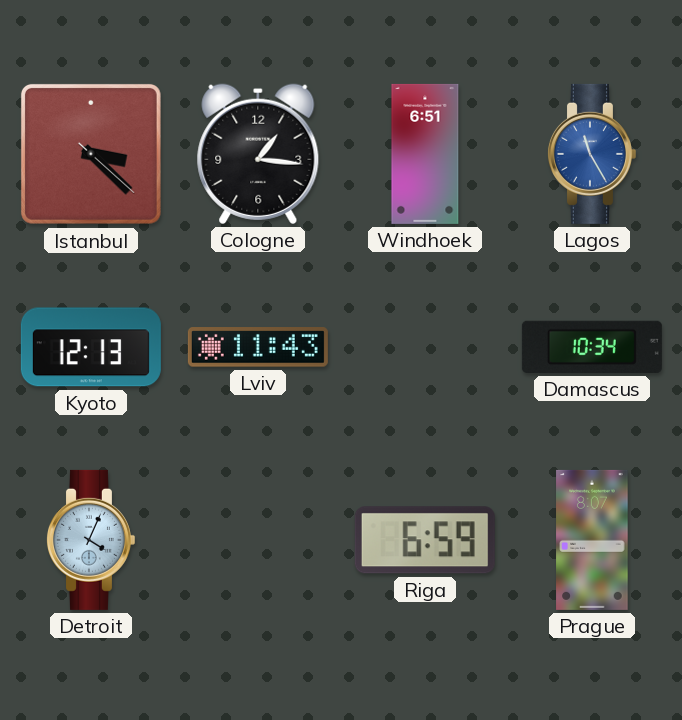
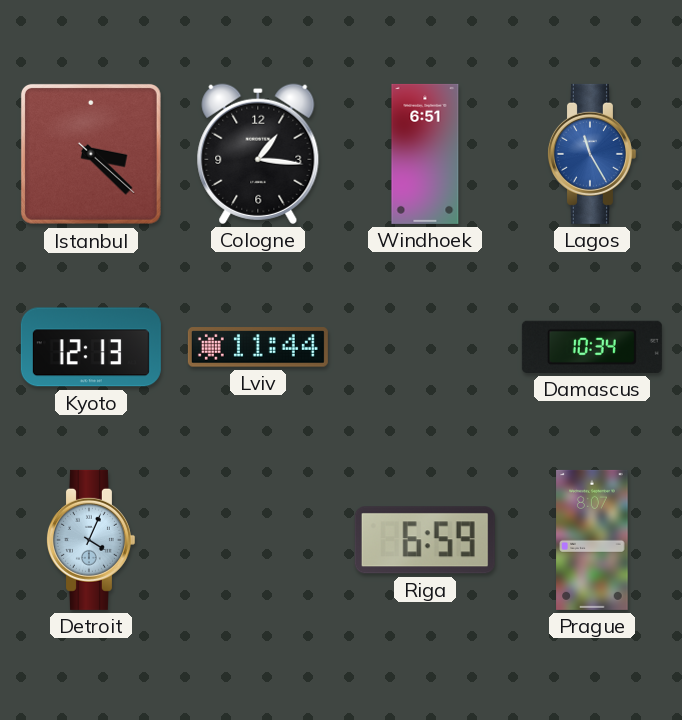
Lviv: 11:43 -> 11:44 (258, 347)
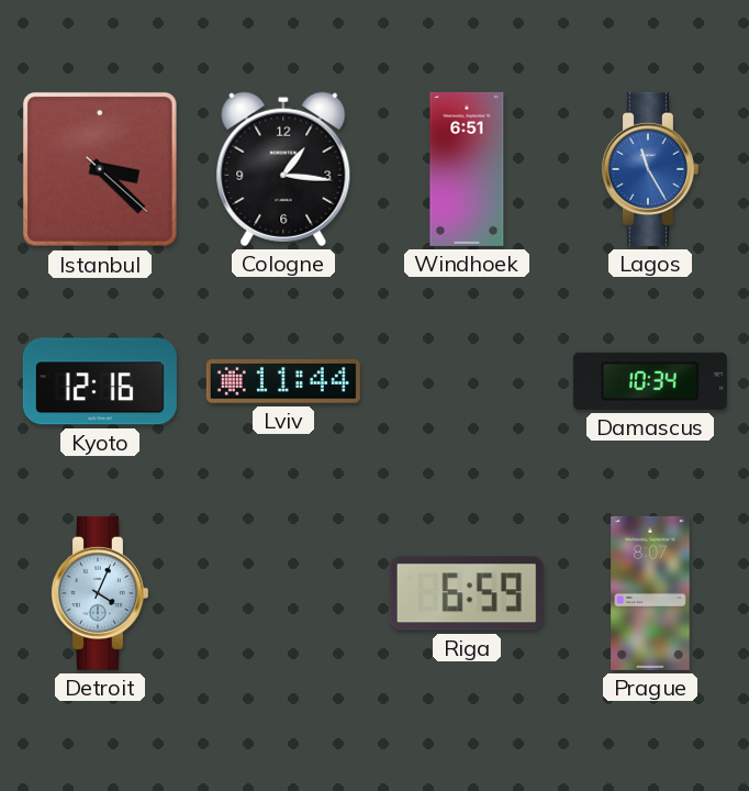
Kyoto: 12:13 -> 12:16 (100, 381)
